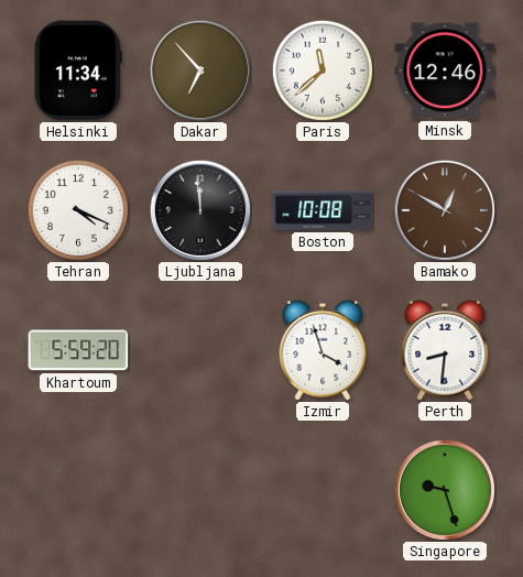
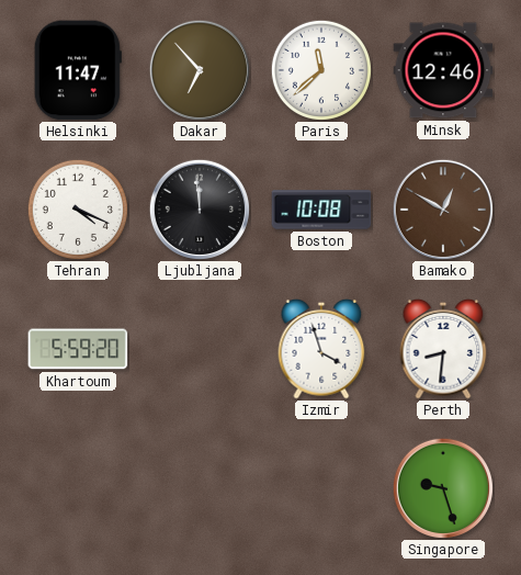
Helsinki: 11:34 -> 11:47 (78, 70)
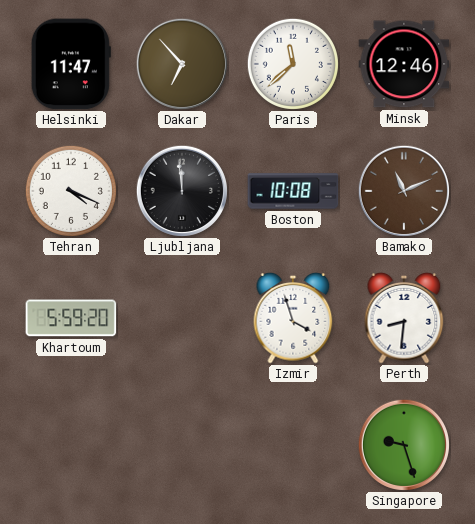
Bamako: 12:50 -> 11:11 (403, 190)
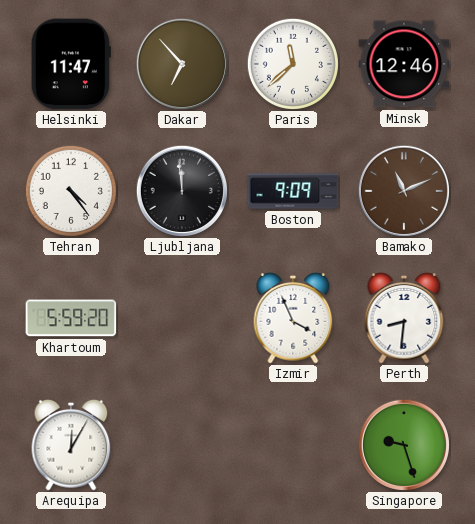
Tehran: 4:19 -> 4:24 (71, 191)
Boston: 10:08 -> 9:09 (293, 191)
Izmir: 3:57 -> 3:56 (293, 318)
Arequipa: none -> 12:05 (71, 445)
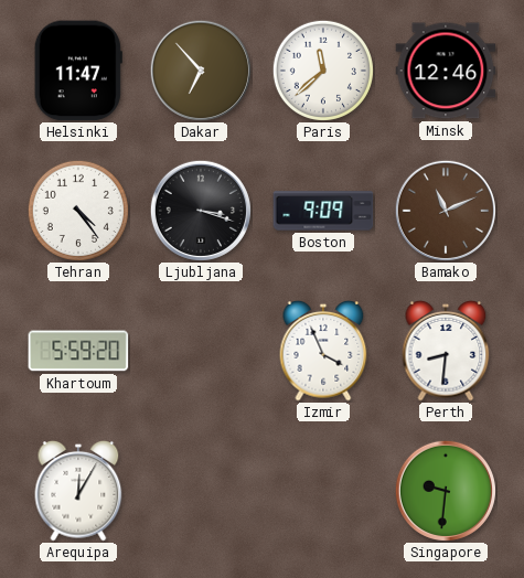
Ljubljana: 11:59 -> 3:18 (200, 210)
Singapore: 9:27 -> 9:31 (445, 490)
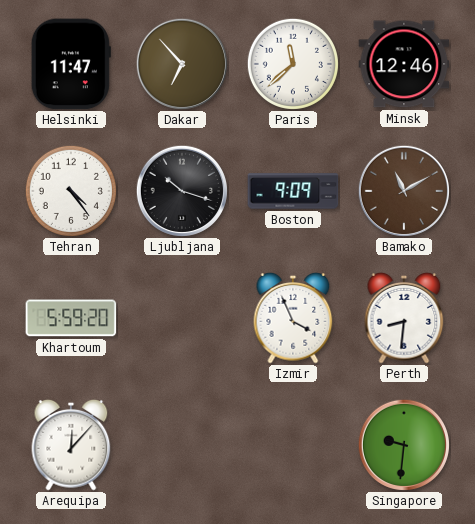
Ljubljana: 3:18 -> 10:18 (181, 190)
Bamako: 11:11 -> 11:10 (403, 190)
Arequipa: 12:05 -> 12:07 (71, 445)
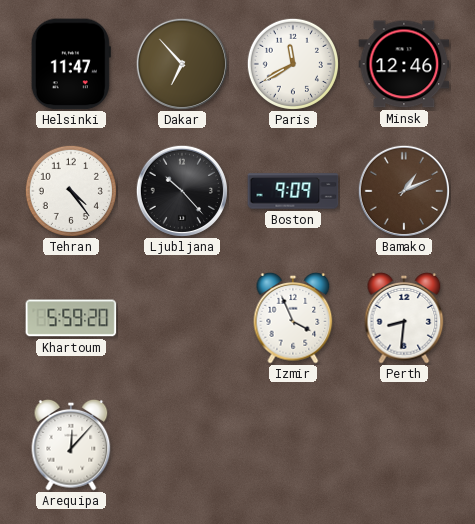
Paris: 11:38 -> 11:40 (293, 64)
Ljubljana: 10:18 -> 10:23 (181, 190)
Bamako: 11:10 -> 1:11 (403, 190)
Singapore: 9:31 -> none (403, 444)
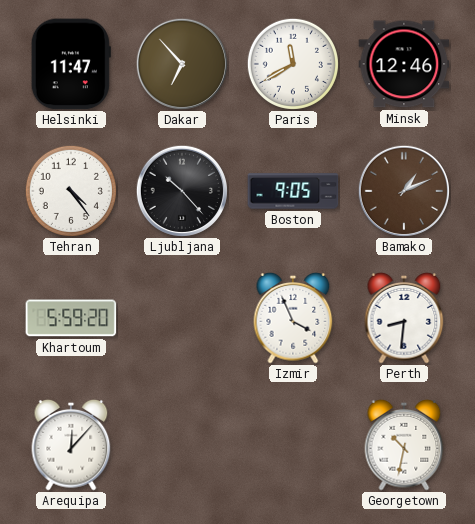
Boston: 9:09 -> 9:05 (293, 191)
Georgetown: none -> 10:32 (404, 445)
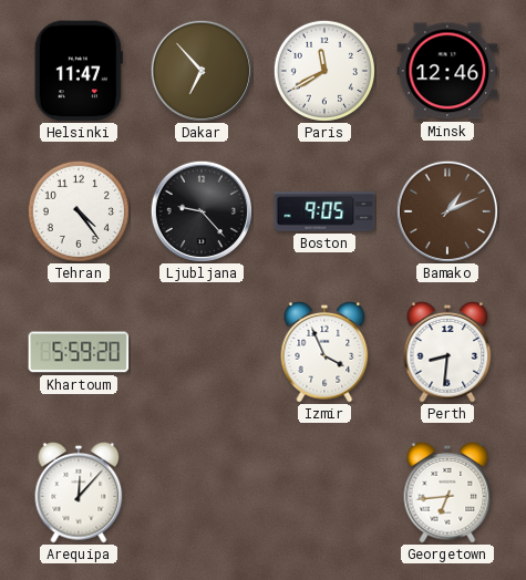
Ljubljana: 10:23 -> 9:23 (200, 210)
Georgetown: 10:32 -> 6:44 (447, 493)
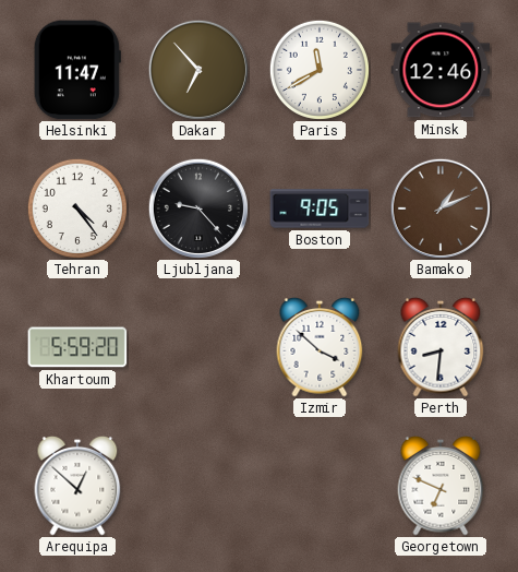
Izmir: 3:56 -> 3:52 (320, 347)
Arequipa: 12:07 -> 12:52 (77, 486)
Georgetown: 6:44 -> 6:49 (441, 486)
